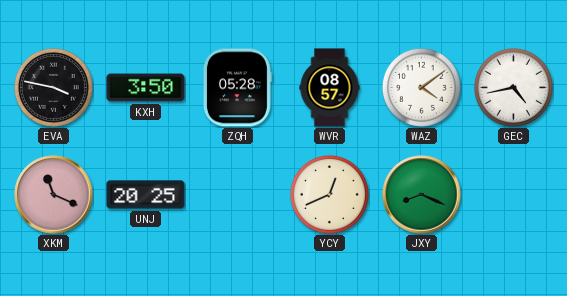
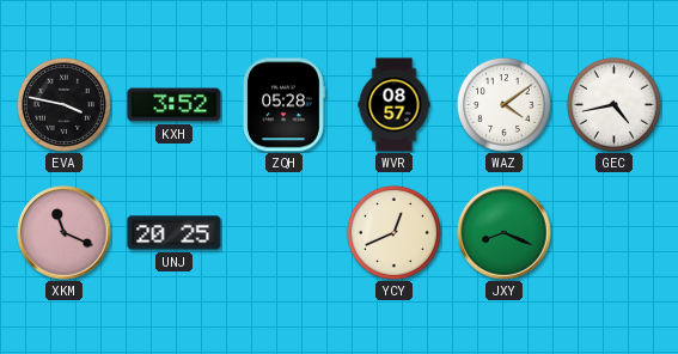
KXH: 3:50 -> 3:52 (175, 105)
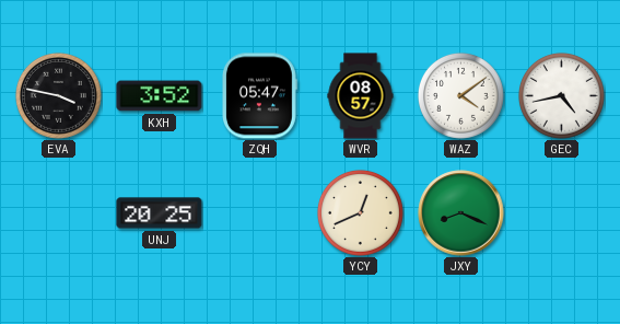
ZQH: 05:28 -> 05:47 (260, 96)
XKM: 11:19 -> none (65, 233)
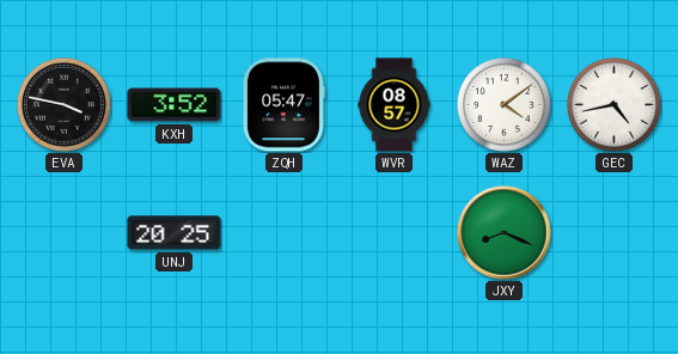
YCY: 12:41 -> none (360, 212)
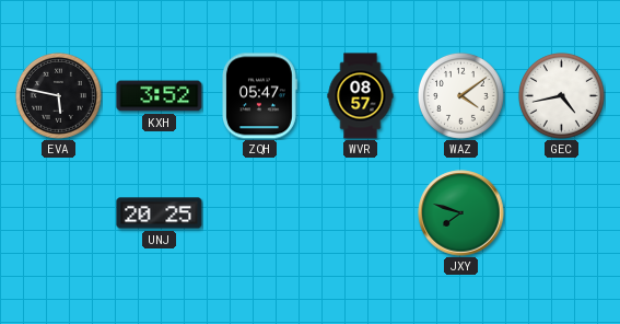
EVA: 3:47 -> 5:47 (58, 95)
JXY: 8:19 -> 7:48 (461, 213)
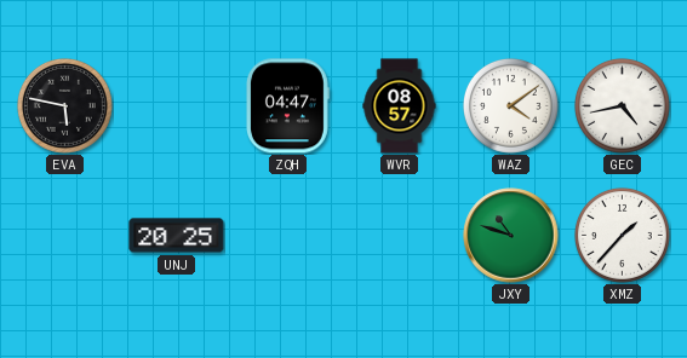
KXH: 3:52 -> none (160, 96)
ZQH: 05:47 -> 04:47 (288, 106)
JXY: 7:48 -> 10:48 (511, 236)
XMZ: none -> 1:37 (622, 235)
